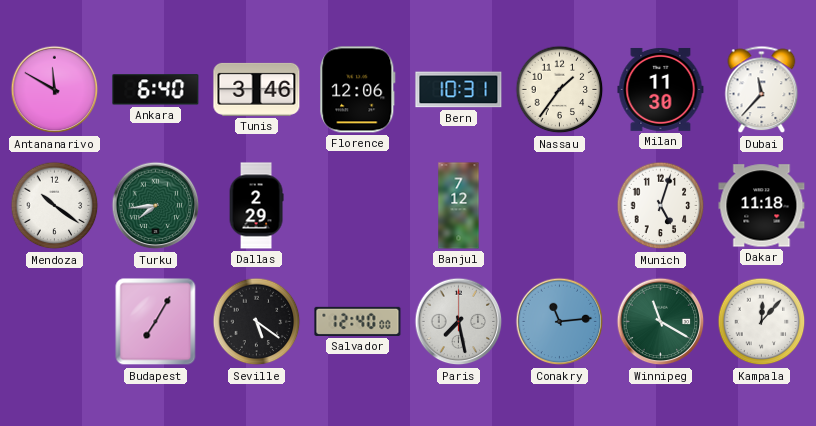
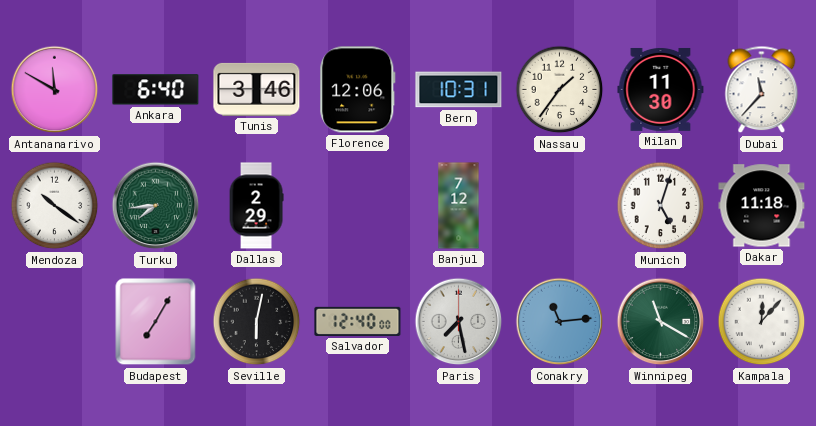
Seville: 5:21 -> 6:02 (257, 322)
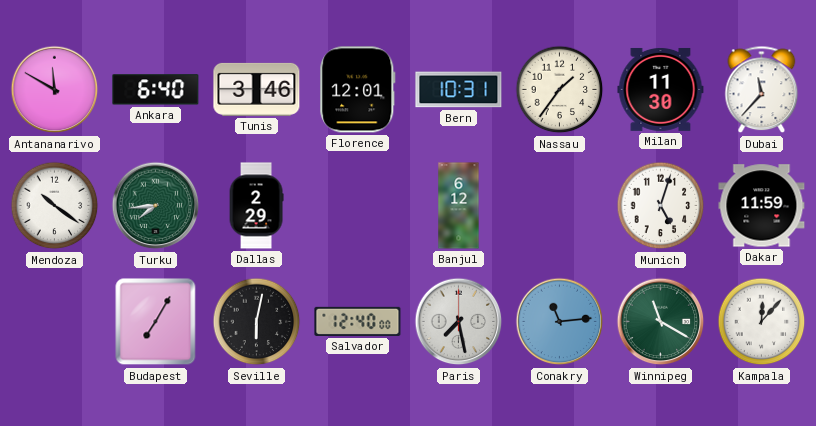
Florence: 12:06 -> 12:01 (358, 90)
Banjul: 7:12 -> 6:12 (459, 206)
Dakar: 11:18 -> 11:59 (762, 206)
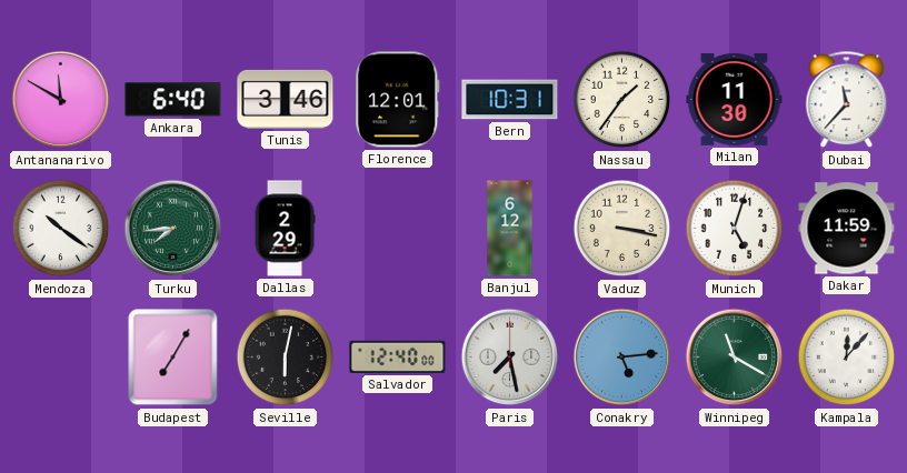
Vaduz: none -> 3:17 (622, 229)
Conakry: 11:14 -> 5:14 (622, 358)
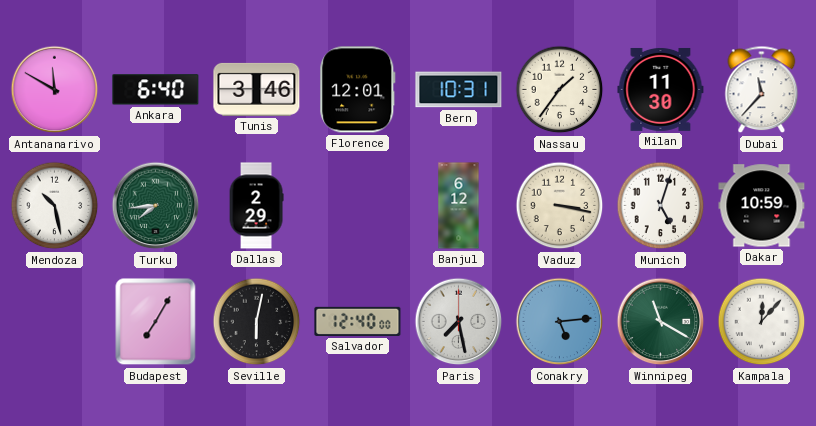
Mendoza: 10:21 -> 10:28 (55, 206)
Dakar: 11:59 -> 10:59 (762, 206)
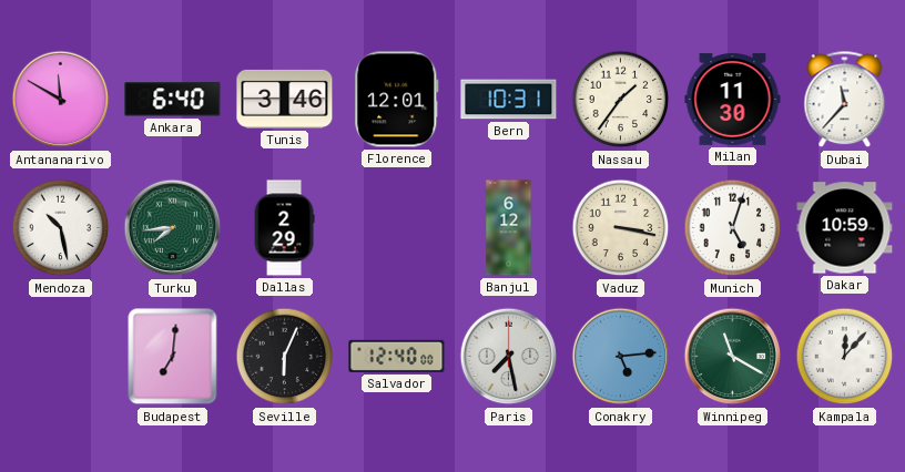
Budapest: 7:05 -> 7:01 (173, 357)
Seville: 6:02 -> 6:04 (285, 357)
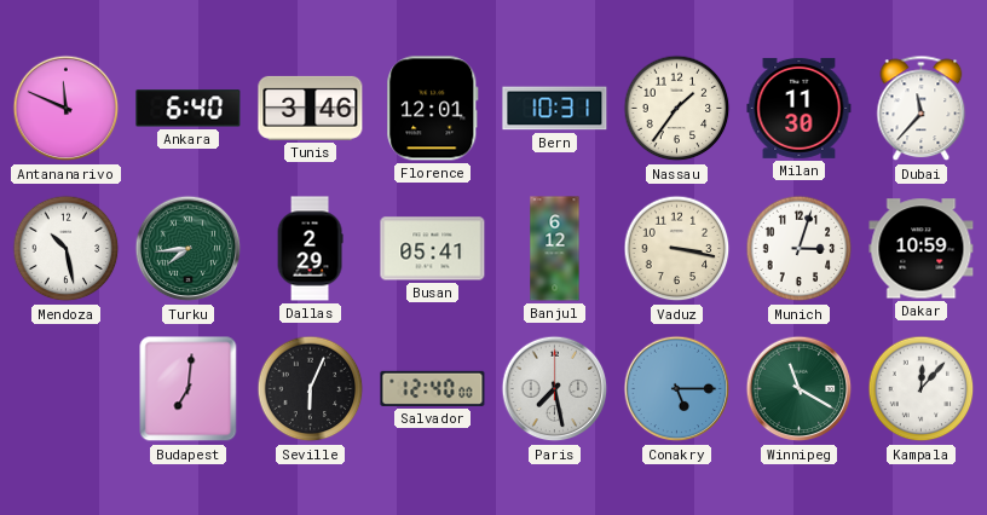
Antananarivo: 11:50 -> 11:49 (67, 109)
Busan: none -> 05:41 (433, 249)
Munich: 5:03 -> 3:03 (800, 249)
Conakry: 5:14 -> 5:15 (677, 389)
